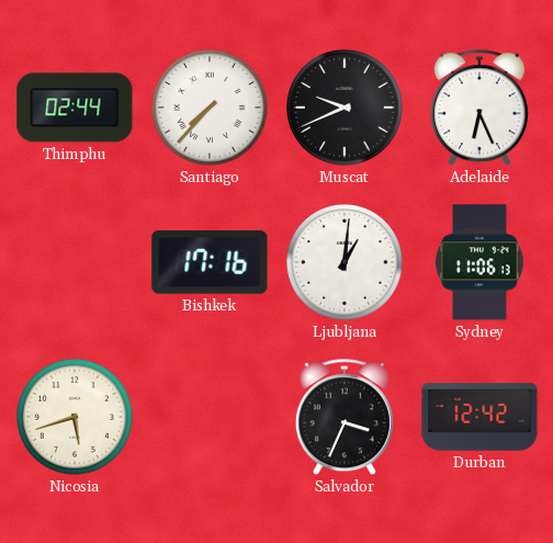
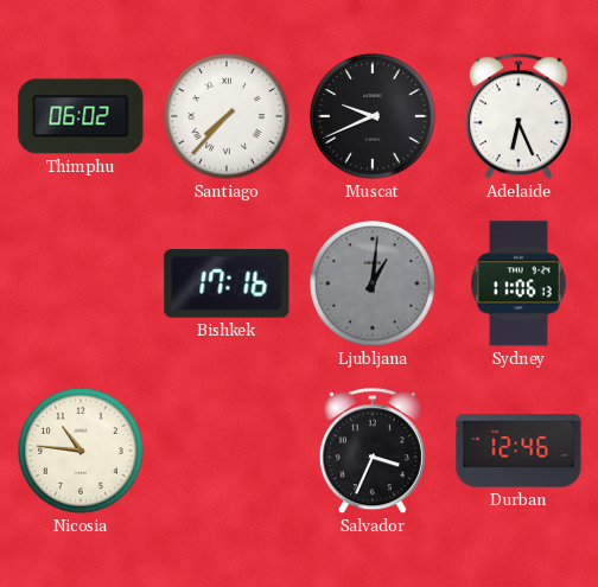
Thimphu: 02:44 -> 06:02 (81, 116)
Ljubljana dial: white -> grey (374, 285)
Nicosia: 5:42 -> 10:46 (82, 452)
Durban: 12:42 -> 12:46 (519, 451)
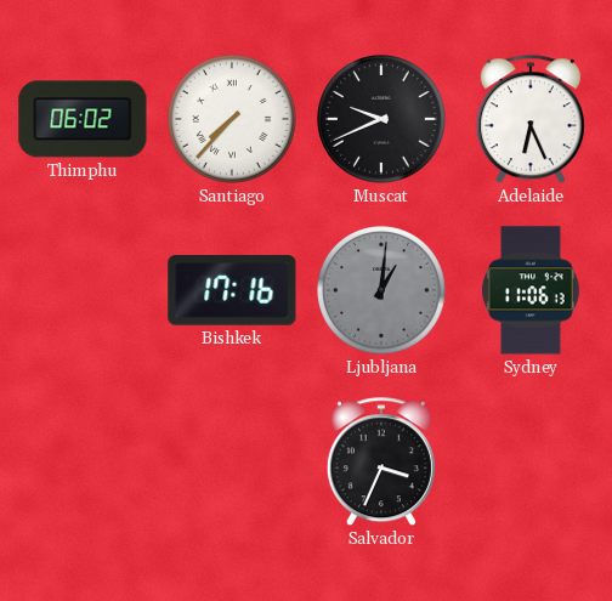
Nicosia: 10:46 -> none (82, 452)
Durban: 12:46 -> none (519, 451)
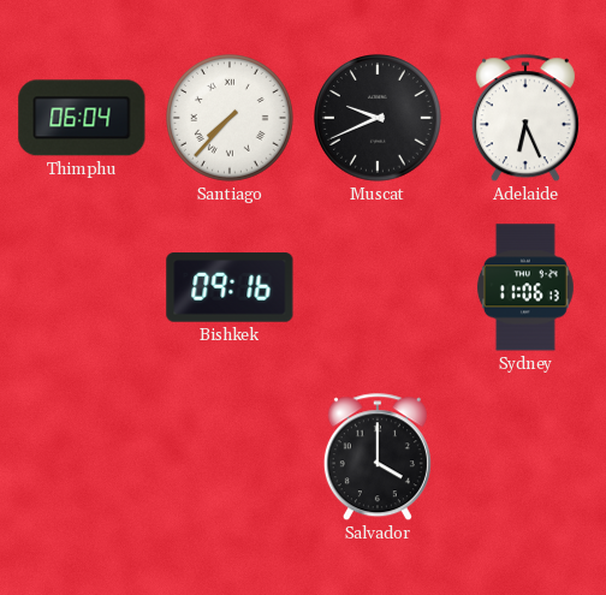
Thimphu: 06:02 -> 06:04 (82, 118)
Bishkek: 17:16 -> 09:16 (230, 287)
Ljubljana: 1:01 -> none (382, 291)
Salvador: 3:34 -> 4:00 (378, 458)
